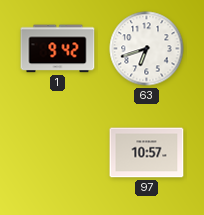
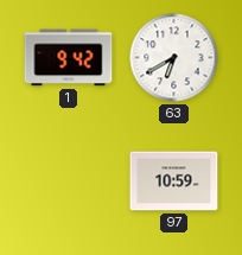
63: 6:42 -> 6:40 (174, 58)
97: 10:57 -> 10:59 (174, 181)
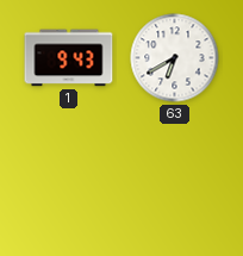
1: 9:42 -> 9:43 (69, 58)
97: 10:59 -> none (174, 181)
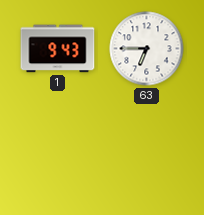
63: 6:40 -> 6:45 (147, 49)
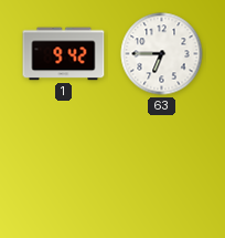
1: 9:43 -> 9:42 (64, 54)
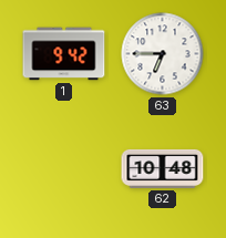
62: none -> 10:48 (163, 168)
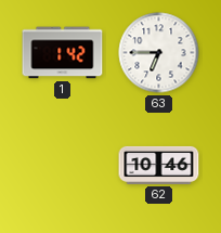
1: 9:42 -> 1:42 (63, 53)
62: 10:48 -> 10:46 (159, 165)
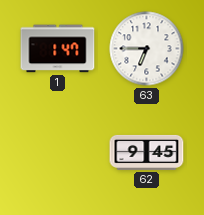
1: 1:42 -> 1:47 (58, 49)
62: 10:46 -> 9:45 (147, 152)
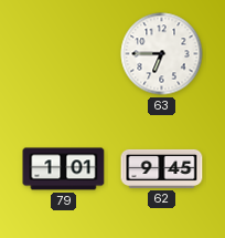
1: 1:47 -> none (58, 49)
79: none -> 1:01 (64, 169)
